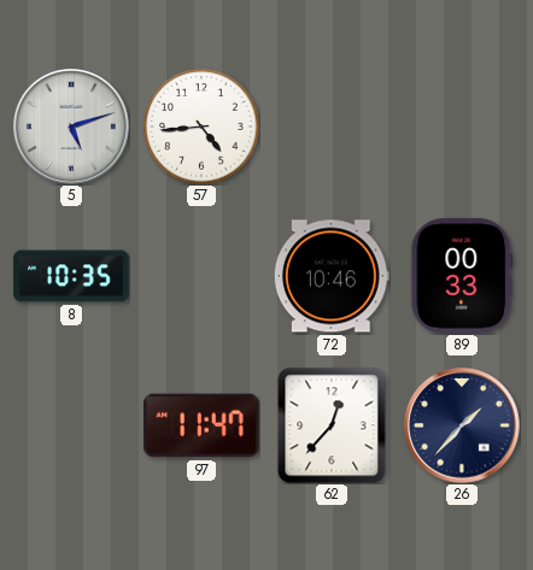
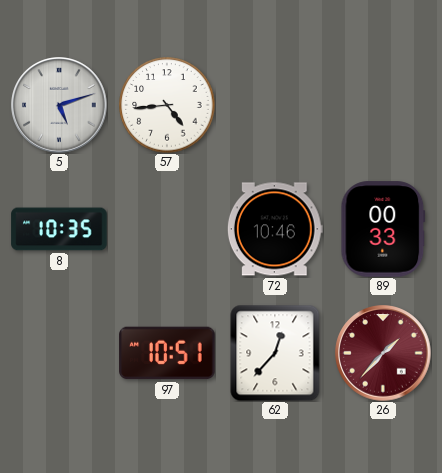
97: 11:47 -> 10:51 (167, 353)
26 dial: navy -> burgundy (383, 353)
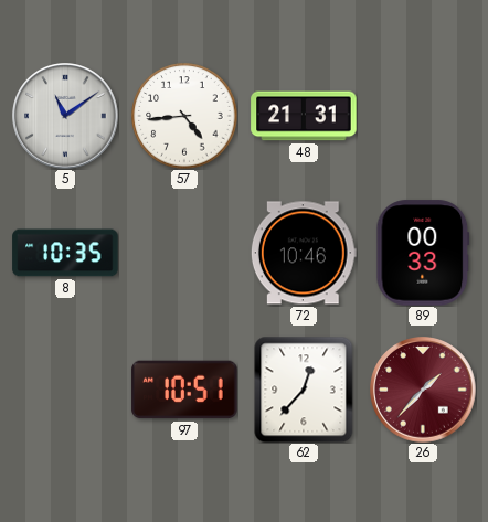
5: 5:12 -> 11:09 (65, 116)
48: none -> 21:31 (304, 116)
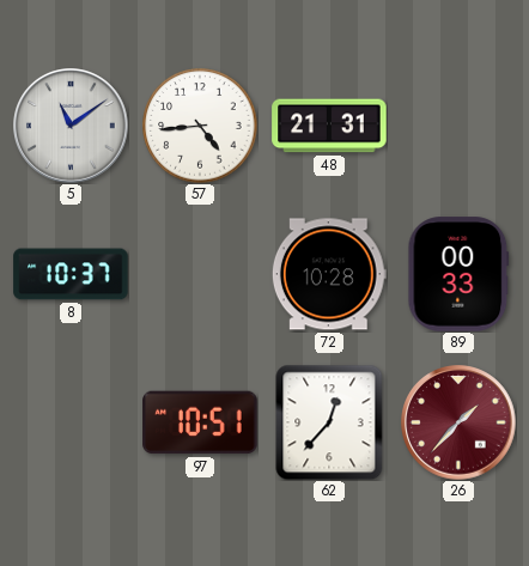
8: 10:35 -> 10:37 (71, 274)
72: 10:46 -> 10:28 (329, 274)
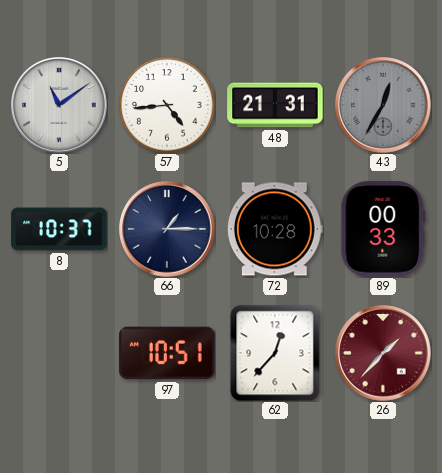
43: none -> 12:35 (383, 105)
66: none -> 1:15 (167, 229)
